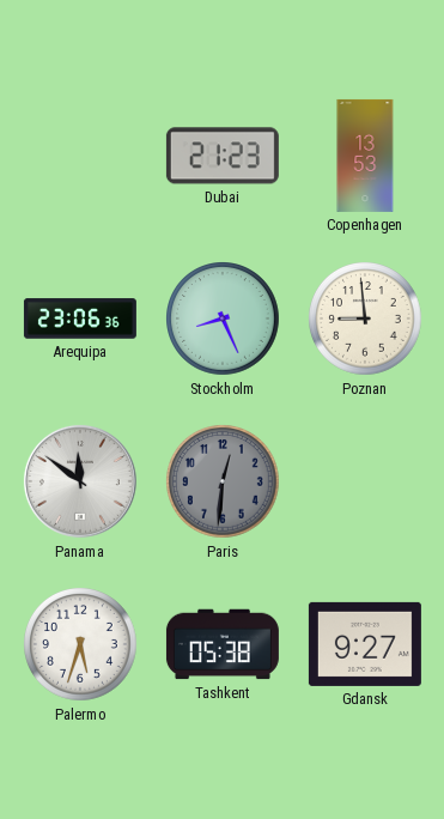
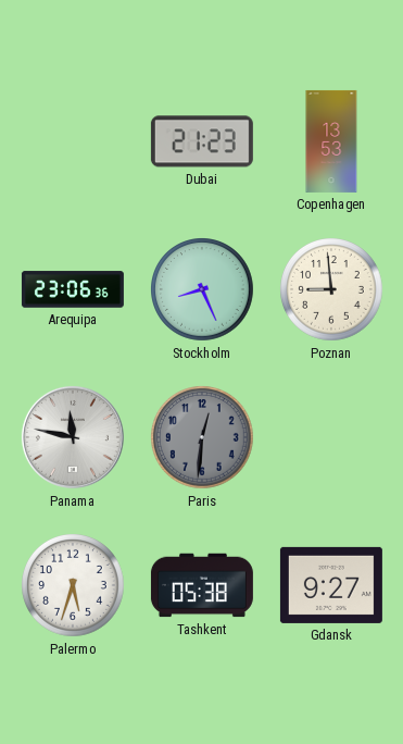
Panama: 11:51 -> 11:47 (73, 437)
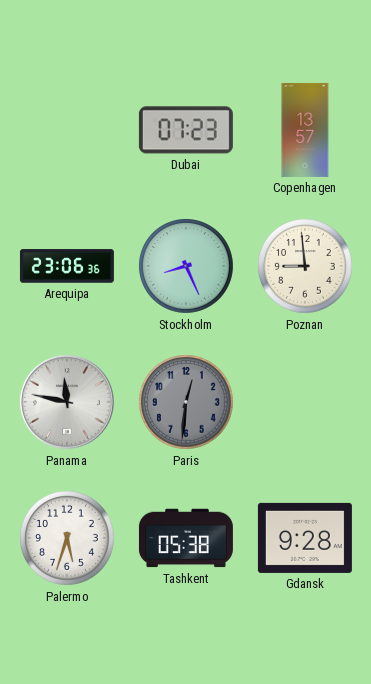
Dubai: 21:23 -> 07:23 (186, 130)
Copenhagen: 13:53 -> 13:57 (305, 130)
Gdansk: 9:27 -> 9:28 (305, 538)
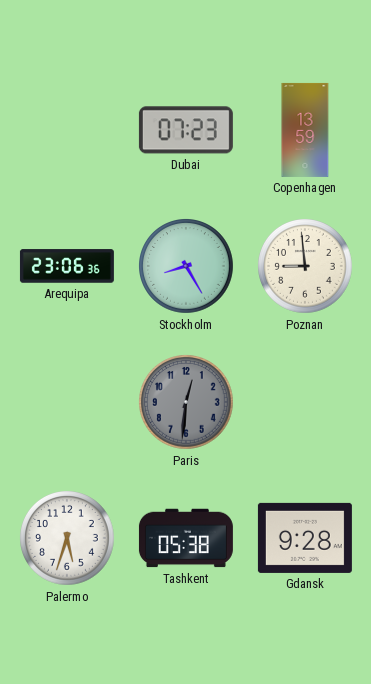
Copenhagen: 13:57 -> 13:59 (305, 130)
Stockholm: 8:26 -> 8:25 (187, 267)
Panama: 11:47 -> none (67, 402)
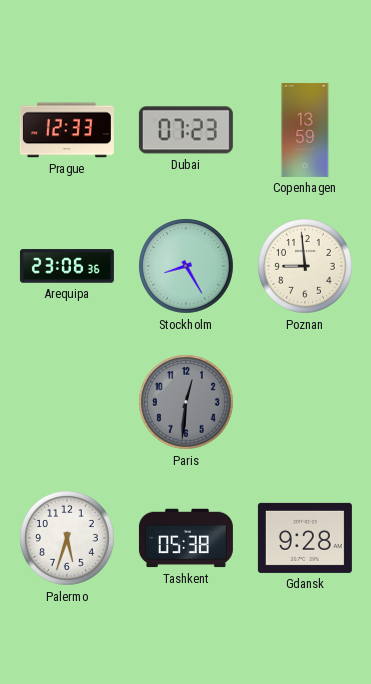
Prague: none -> 12:33 (67, 130)
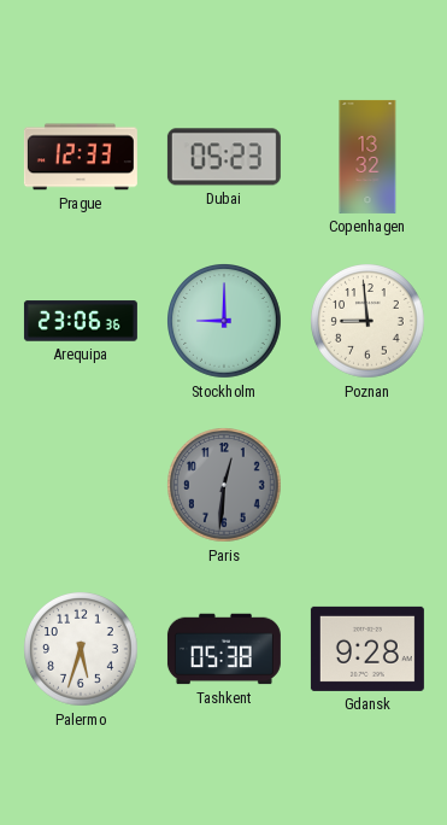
Dubai: 07:23 -> 05:23 (224, 157)
Copenhagen: 13:59 -> 13:32 (367, 157)
Stockholm: 8:25 -> 9:00 (225, 322)
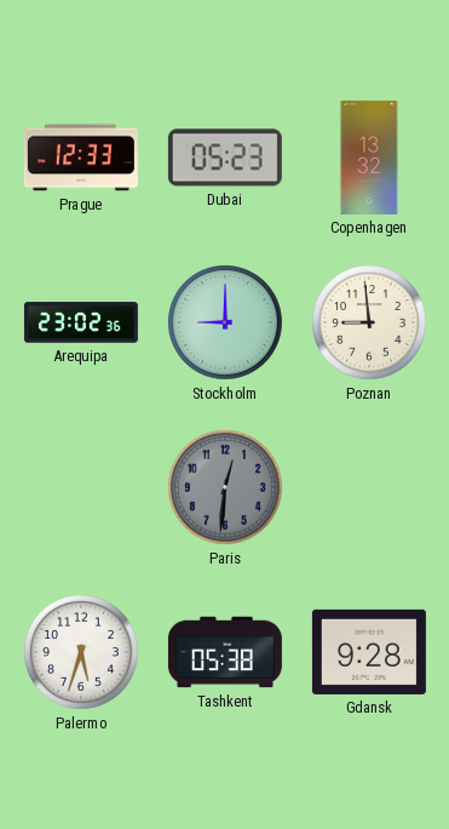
Arequipa: 23:06 -> 23:02 (81, 322)
